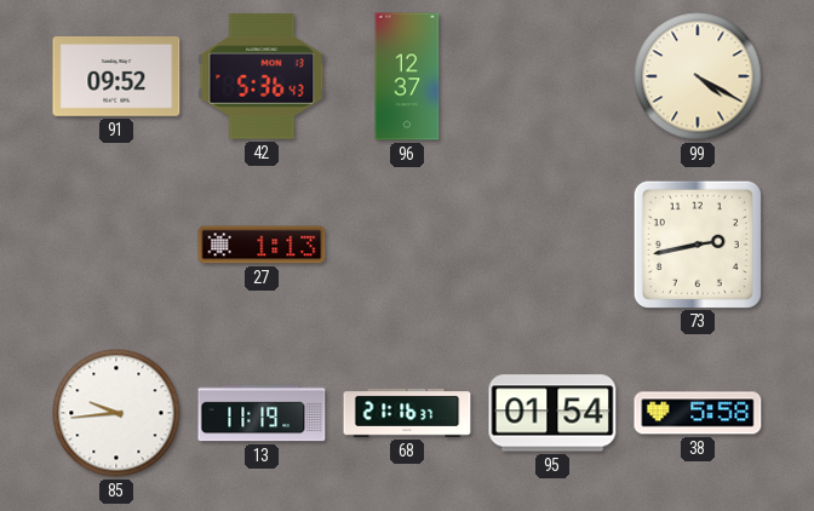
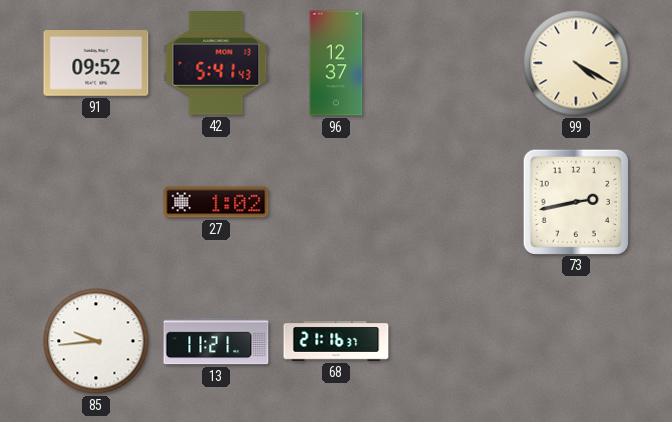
42: 5:36 -> 5:41 (216, 63)
27: 1:13 -> 1:02 (216, 202)
13: 11:19 -> 11:21 (216, 341)
95: 01:54 -> none (552, 413)
38: 5:58 -> none (698, 413)
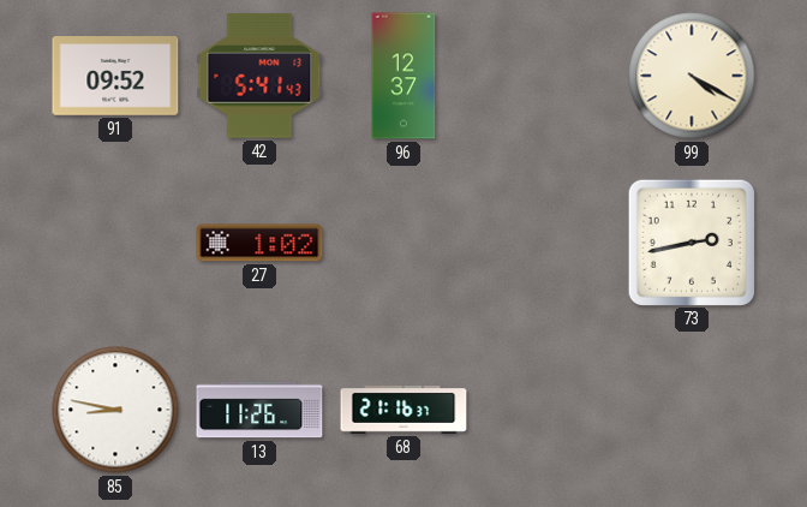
85: 9:44 -> 8:47 (115, 410)
13: 11:21 -> 11:26 (259, 410)
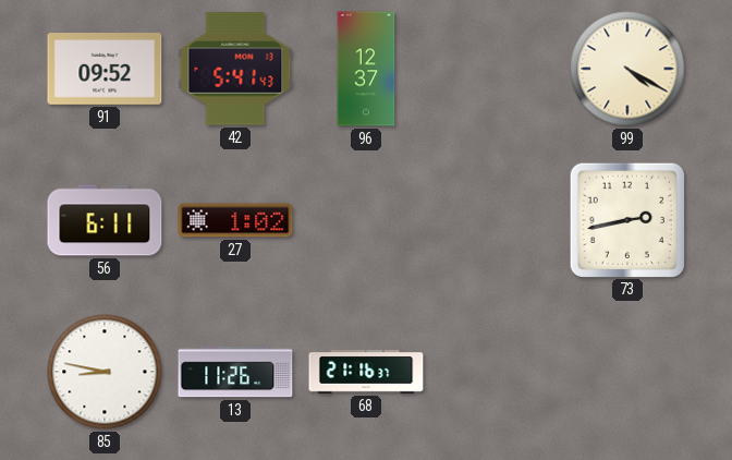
56: none -> 6:11 (105, 220)
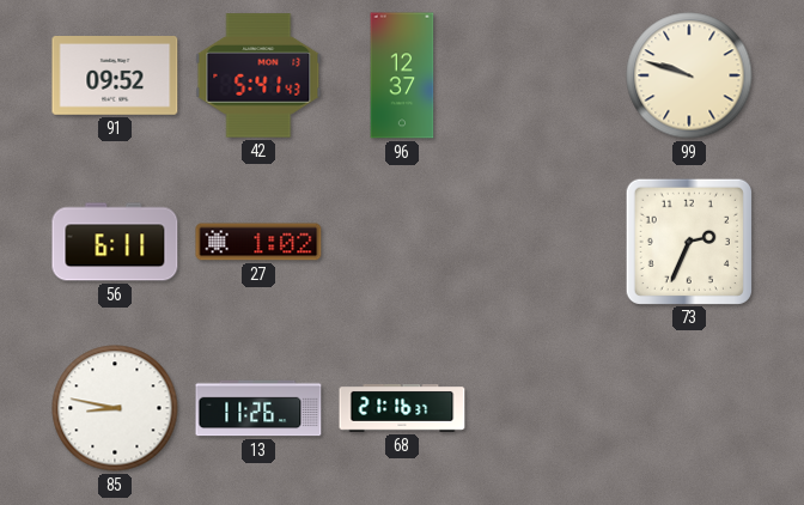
99: 4:20 -> 9:48 (689, 75)
73: 2:43 -> 2:34 (688, 241)
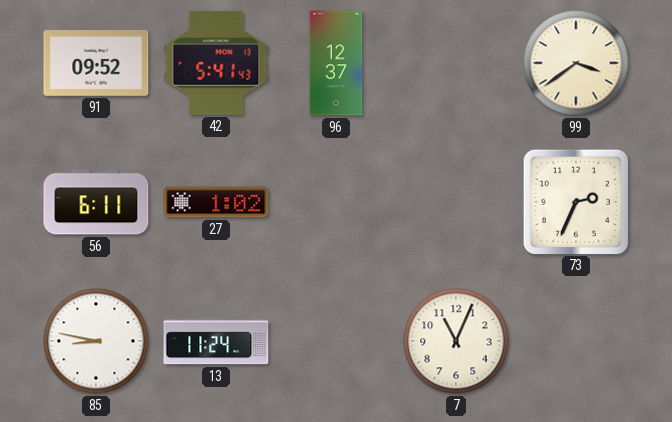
99: 9:48 -> 3:39 (576, 63)
13: 11:26 -> 11:24 (216, 341)
68: 21:16 -> none (402, 409)
7: none -> 11:04 (456, 341)
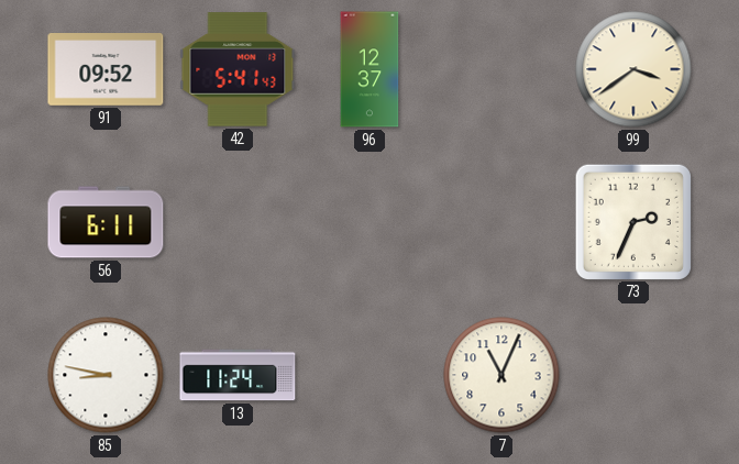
27: 1:02 -> none (216, 202)
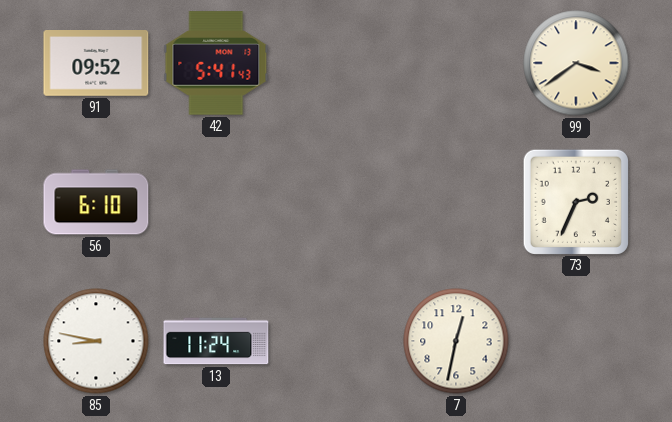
96: 12:37 -> none (369, 69)
56: 6:11 -> 6:10 (96, 202)
7: 11:04 -> 12:32 (456, 341)
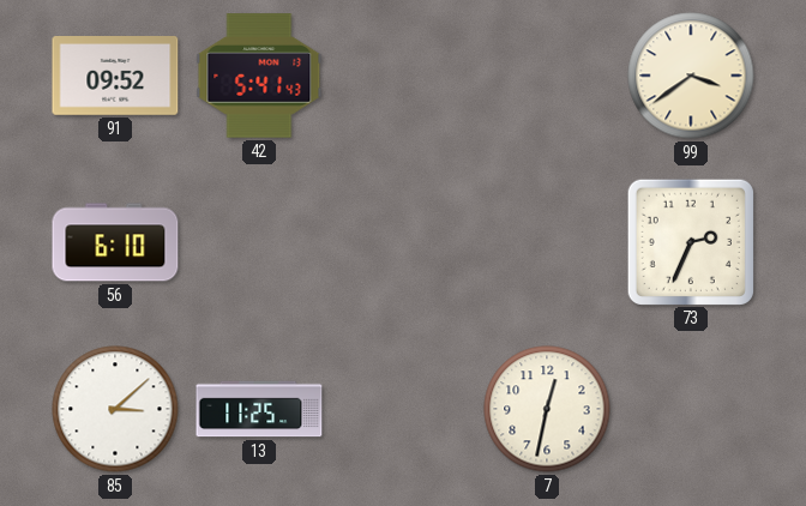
85: 8:47 -> 3:08 (115, 409)
13: 11:24 -> 11:25 (259, 409)
